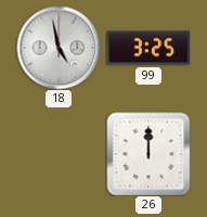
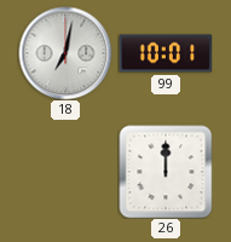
18: 4:58 -> 7:02 (65, 53)
99: 3:25 -> 10:01 (166, 53)
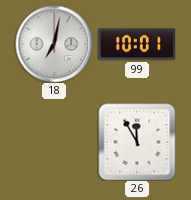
26: 12:00 -> 11:55 (137, 142)
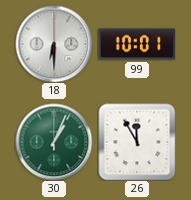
18: 7:02 -> 6:30 (54, 44)
30: none -> 1:04 (54, 142)
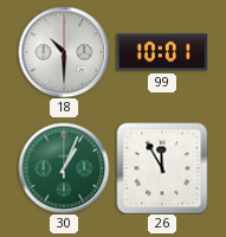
18: 6:30 -> 10:30 (64, 52)
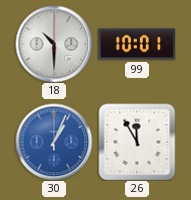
30 dial: green -> blue (54, 142)
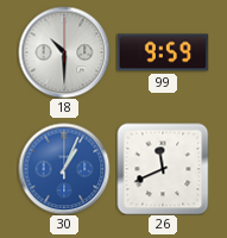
99: 10:01 -> 9:59 (163, 52)
26: 11:55 -> 11:41 (163, 169)
